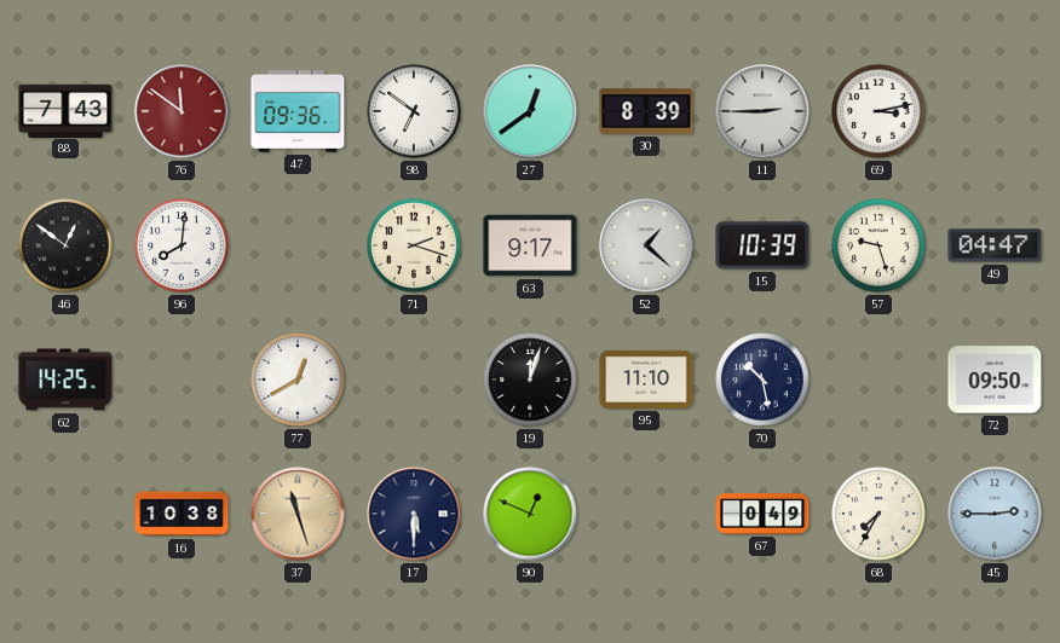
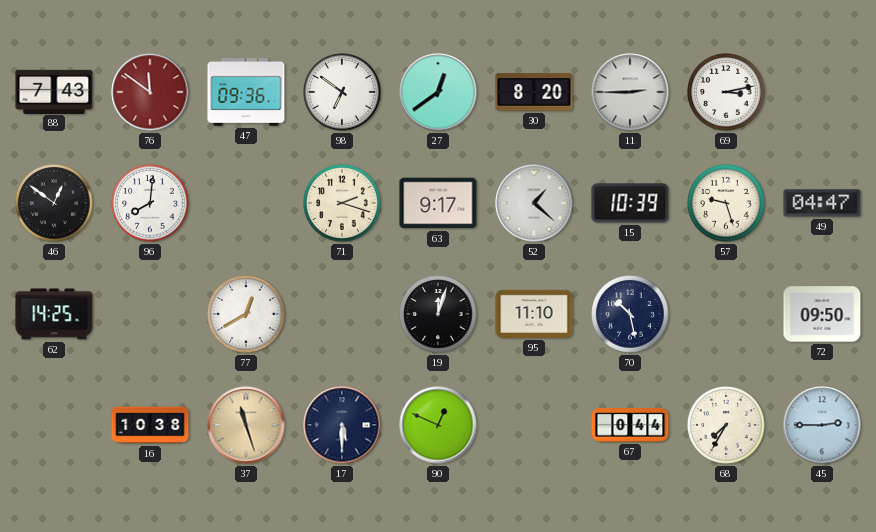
30: 8:39 -> 8:20 (534, 92)
67: 0:49 -> 0:44 (630, 425)
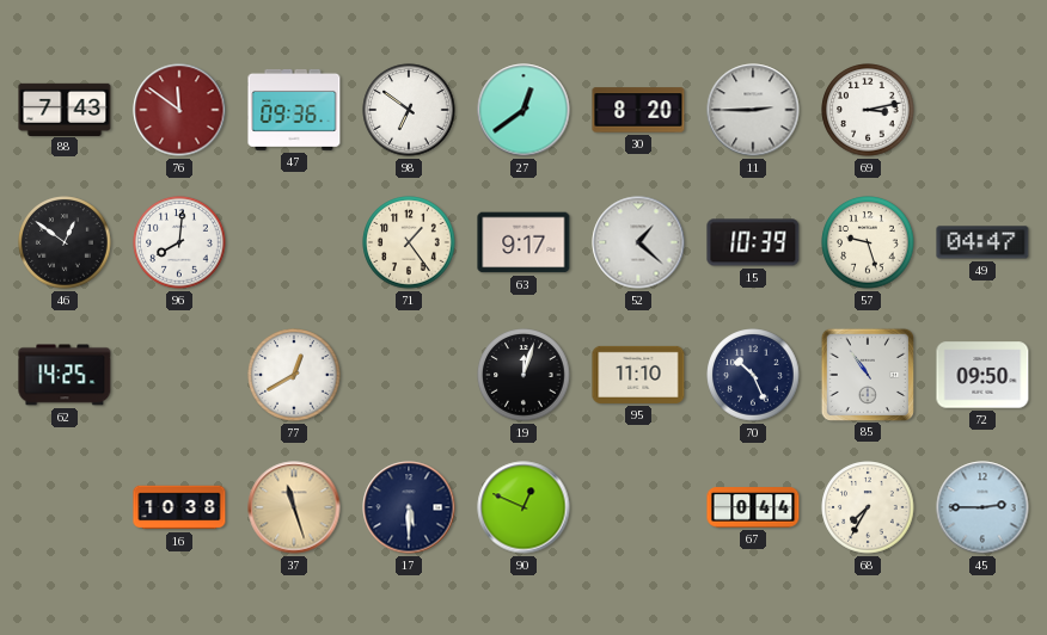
71: 2:18 -> 1:24 (409, 242)
70: 10:28 -> 10:26 (753, 375)
85: none -> 10:54 (867, 374)
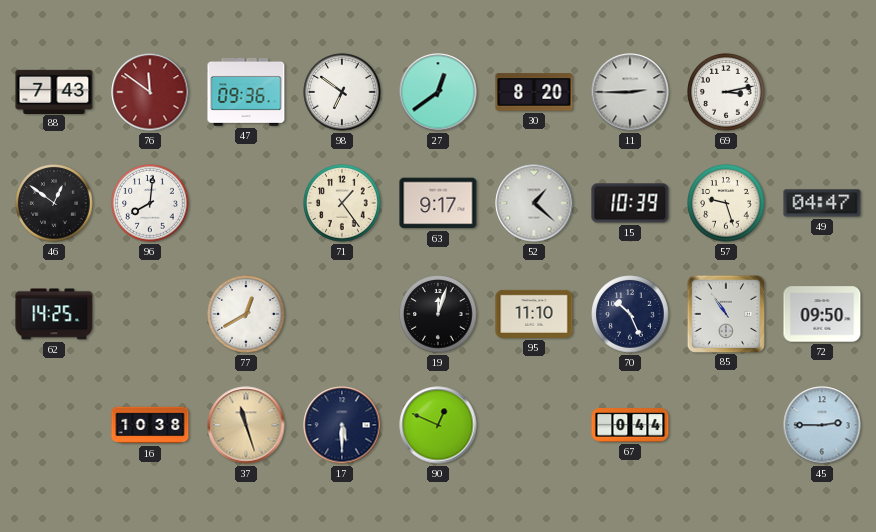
68: 7:35 -> none (868, 507)
